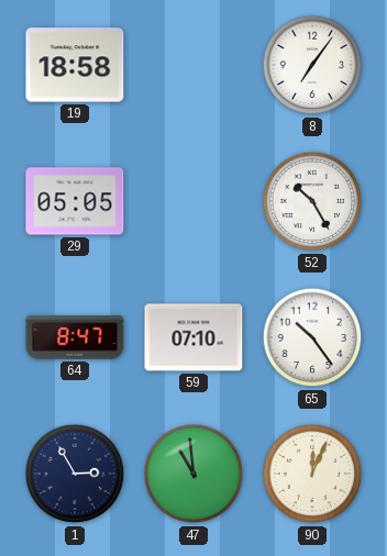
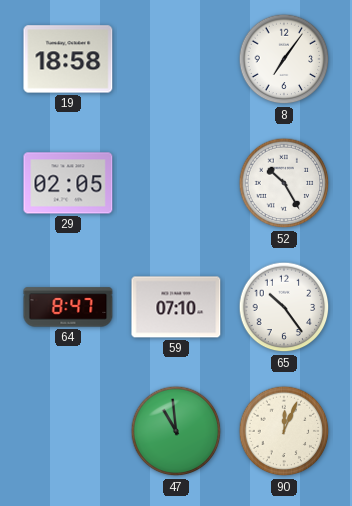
29: 05:05 -> 02:05 (68, 183)
1: 2:55 -> none (75, 474)
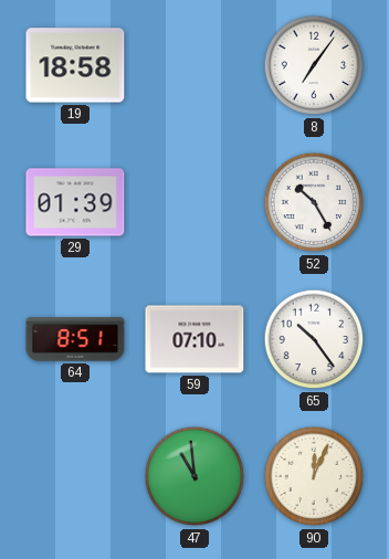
29: 02:05 -> 01:39 (75, 202)
64: 8:47 -> 8:51 (75, 339)
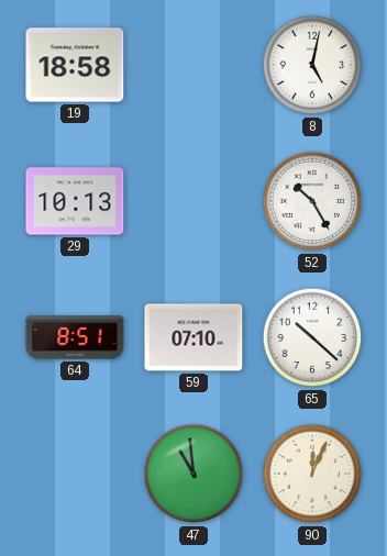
8: 7:06 -> 5:02 (312, 65)
29: 01:39 -> 10:13 (75, 201)
65: 10:24 -> 10:22 (312, 337)
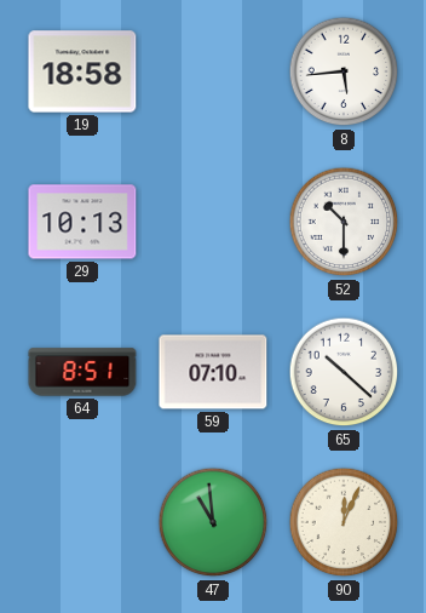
8: 5:02 -> 5:44 (344, 71)
52: 10:25 -> 10:30 (344, 222)
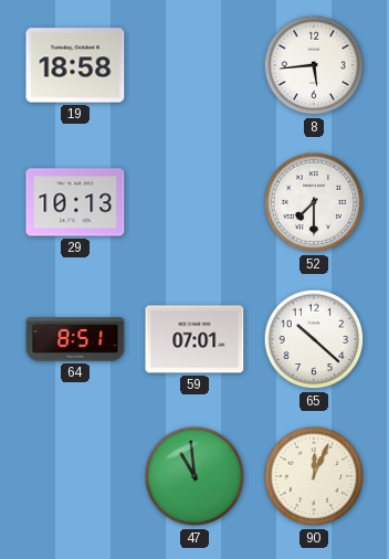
52: 10:30 -> 7:30 (314, 202)
59: 07:10 -> 07:01 (195, 339)
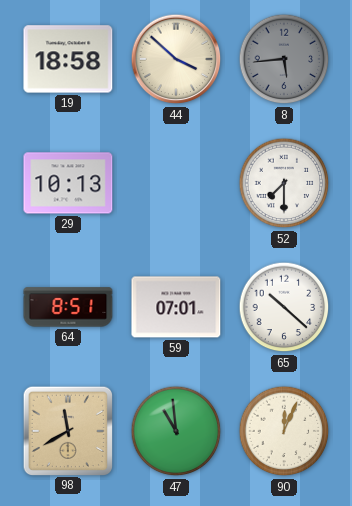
44: none -> 3:52 (176, 59)
8 dial: white -> grey (284, 59)
98: none -> 11:40 (67, 430)
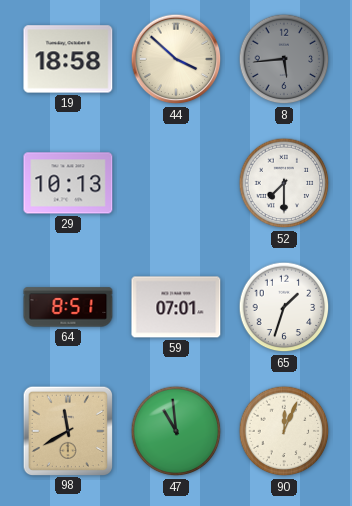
65: 10:22 -> 1:33 (284, 307)
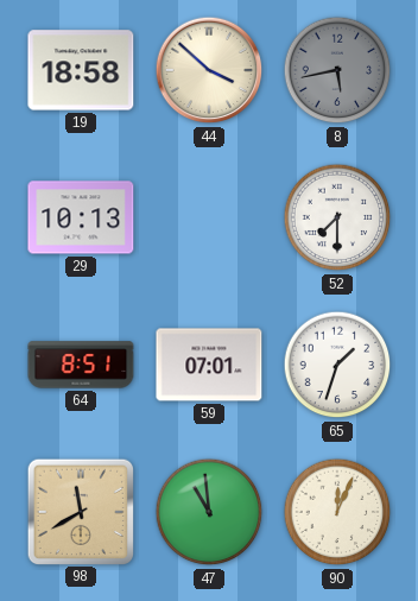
8: 5:44 -> 5:43 (337, 70)
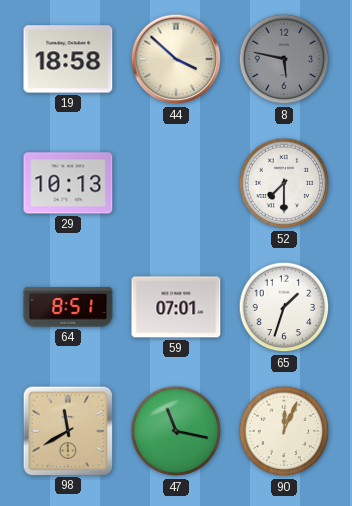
8: 5:43 -> 5:47 (284, 59)
47: 10:59 -> 11:17 (176, 431)
